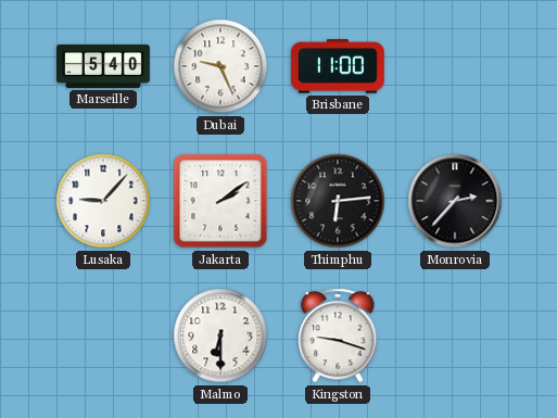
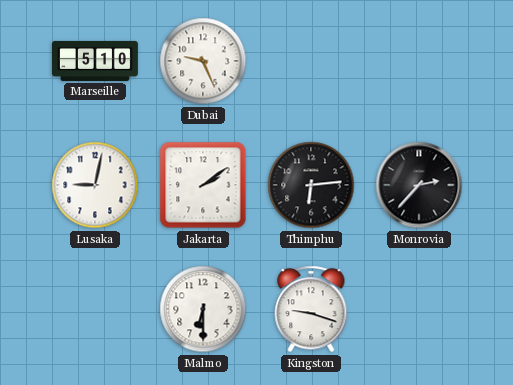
Marseille: 5:40 -> 5:10 (96, 61)
Brisbane: 11:00 -> none (338, 66)
Lusaka: 9:07 -> 9:02 (95, 185)
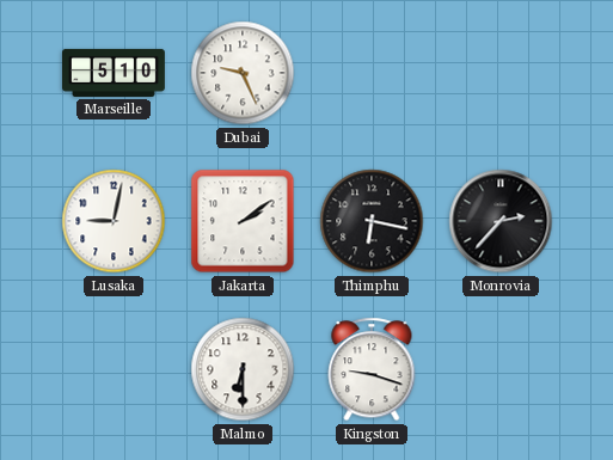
Thimphu: 6:14 -> 6:17 (372, 221)
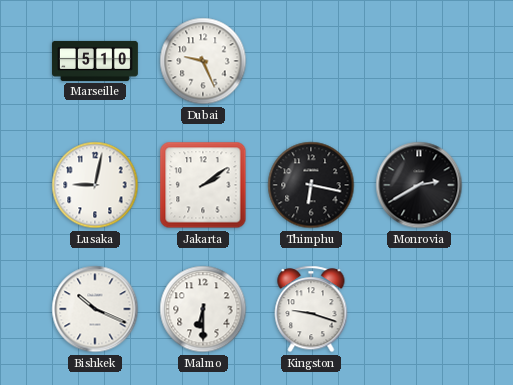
Monrovia: 2:37 -> 2:40 (419, 185)
Bishkek: none -> 10:19 (95, 309)
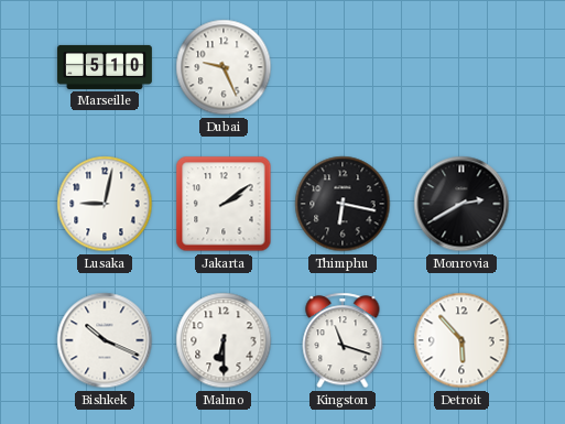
Kingston: 9:18 -> 11:18 (343, 340)
Detroit: none -> 5:53 (461, 340)
